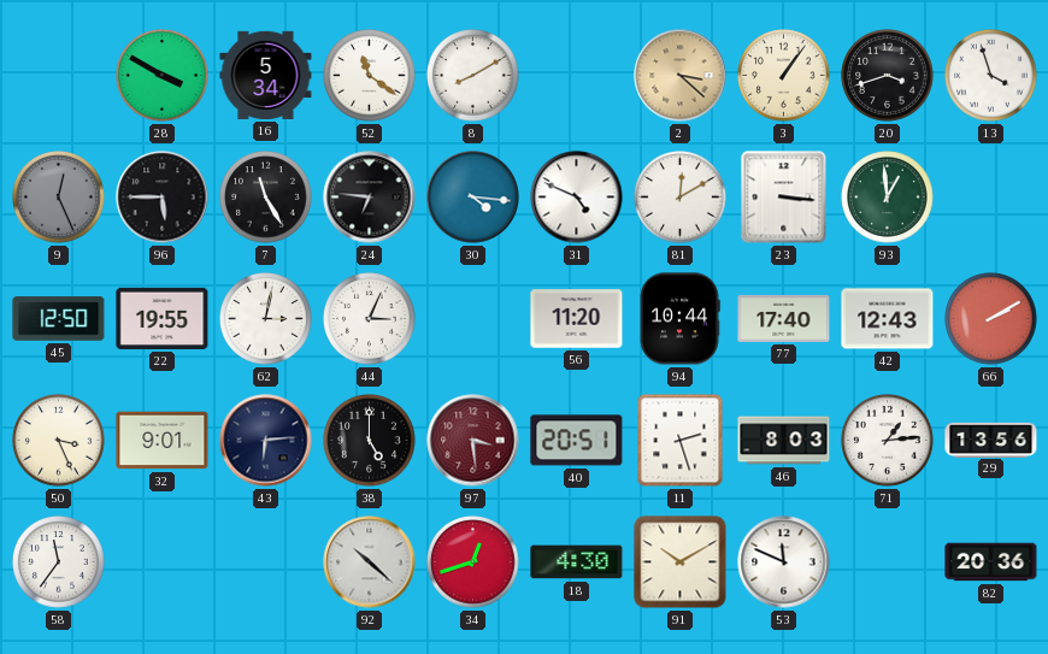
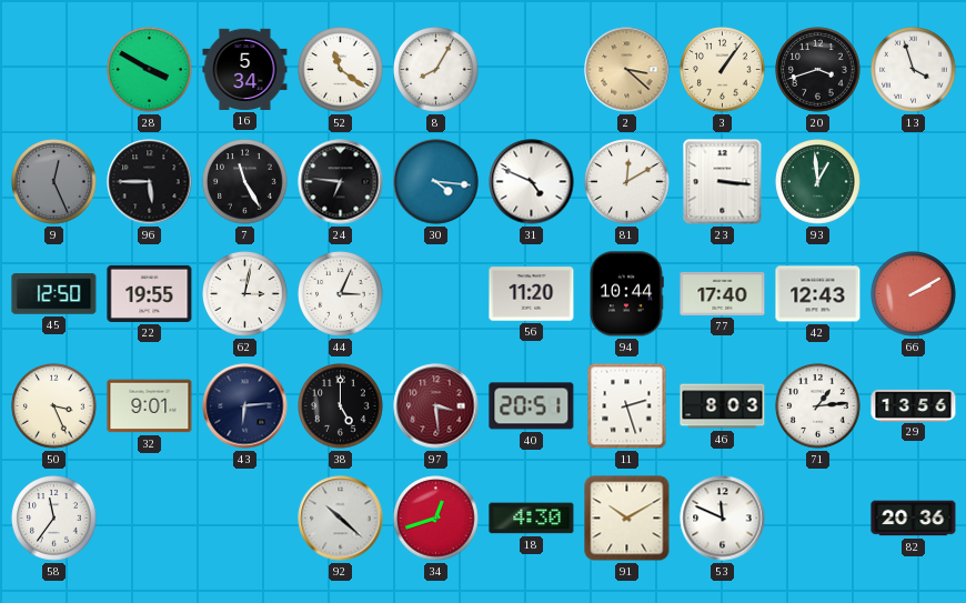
8: 8:10 -> 8:05 (436, 70)
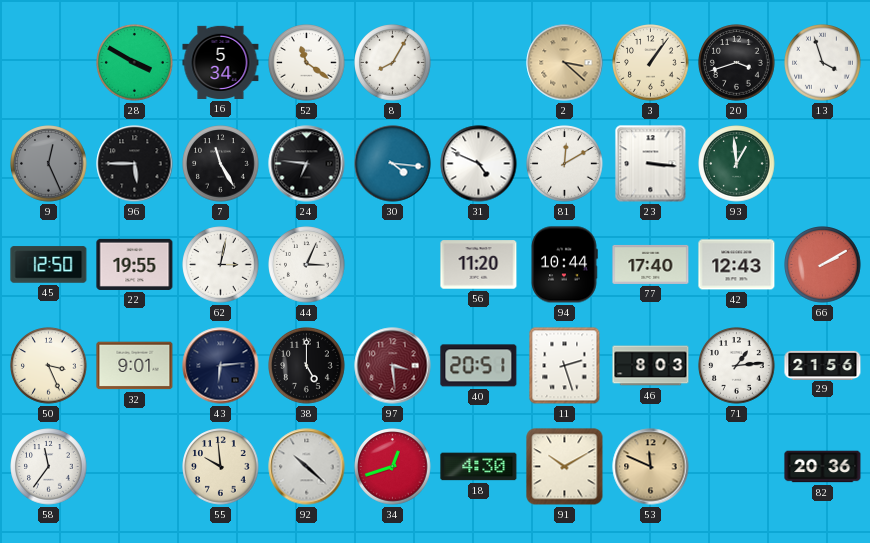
29: 13:56 -> 21:56 (823, 365)
55: none -> 9:59 (221, 467)
53 dial: white -> champagne (651, 467)
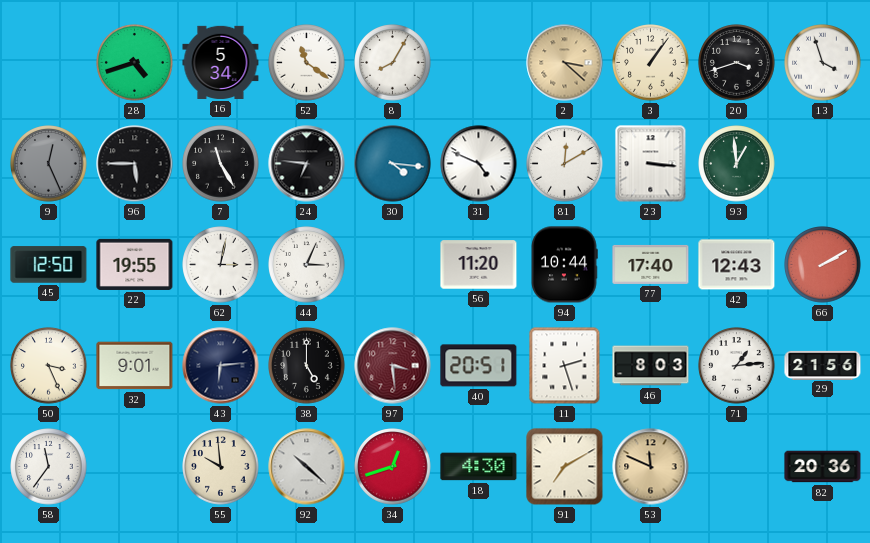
28: 3:50 -> 4:42 (135, 63)
91: 10:10 -> 7:10 (565, 467)
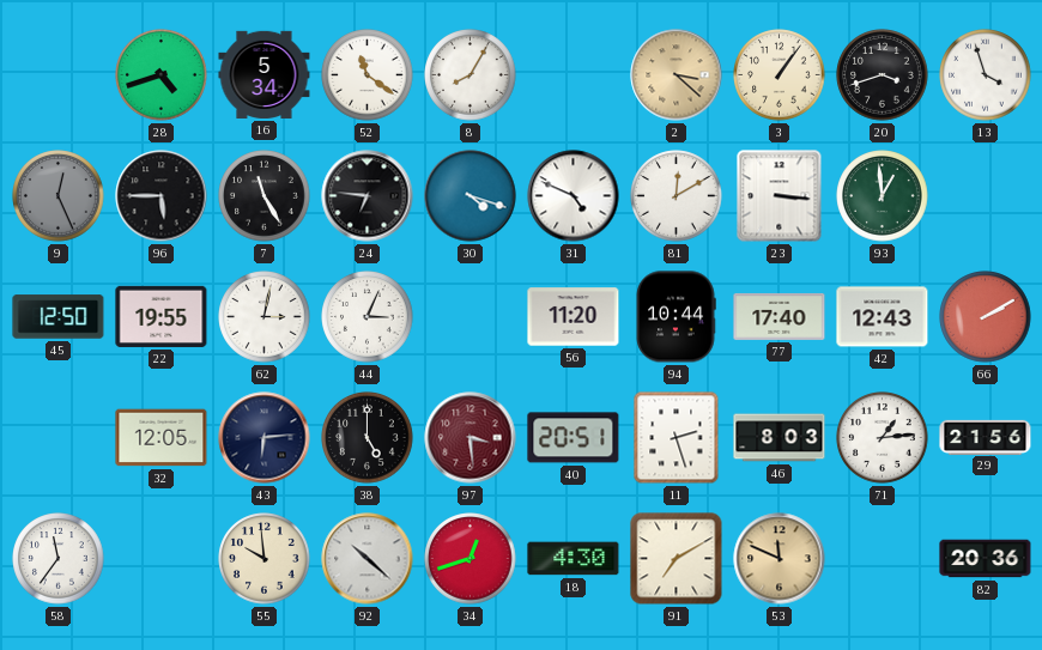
30: 4:16 -> 4:18 (471, 196)
50: 3:26 -> none (49, 366)
32: 9:01 -> 12:05 (162, 438)
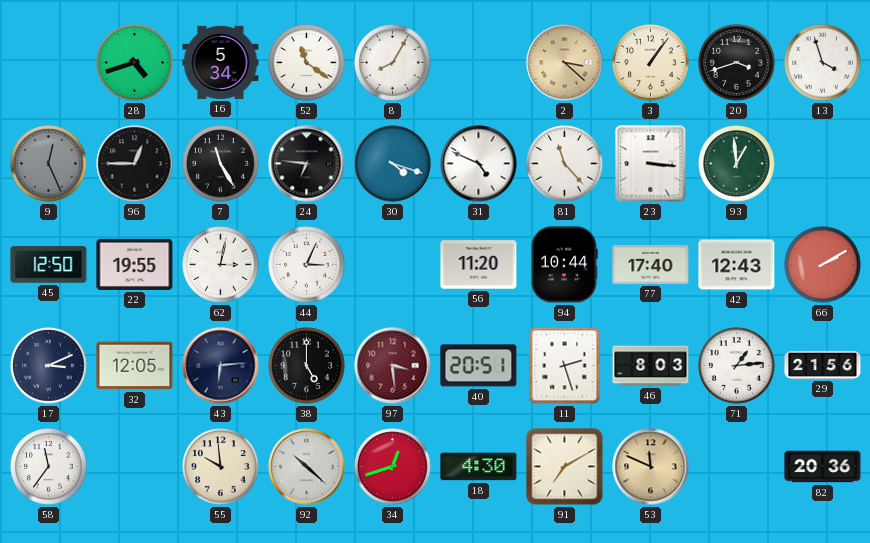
96: 5:45 -> 12:45 (135, 164)
81: 12:10 -> 11:23 (565, 164)
17: none -> 3:11 (49, 366)
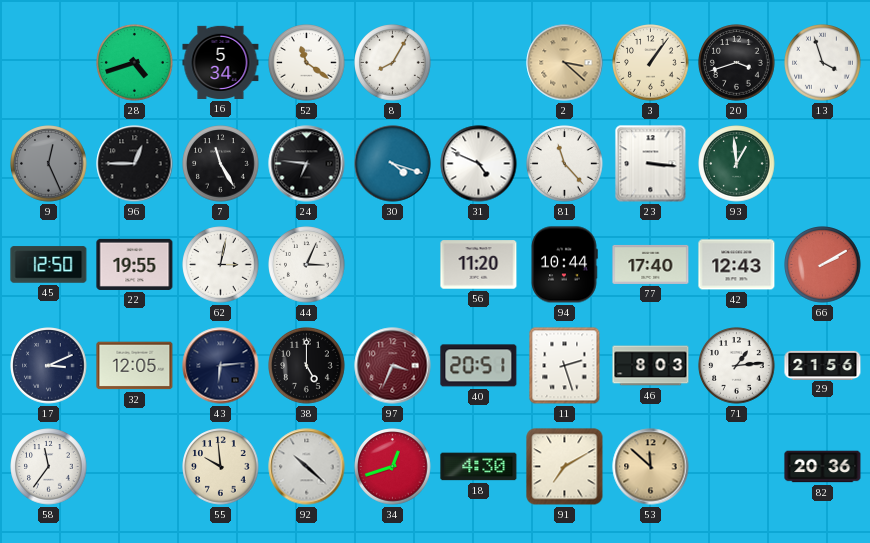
97: 3:29 -> 3:34 (393, 366)
53: 11:49 -> 11:52 (651, 467)
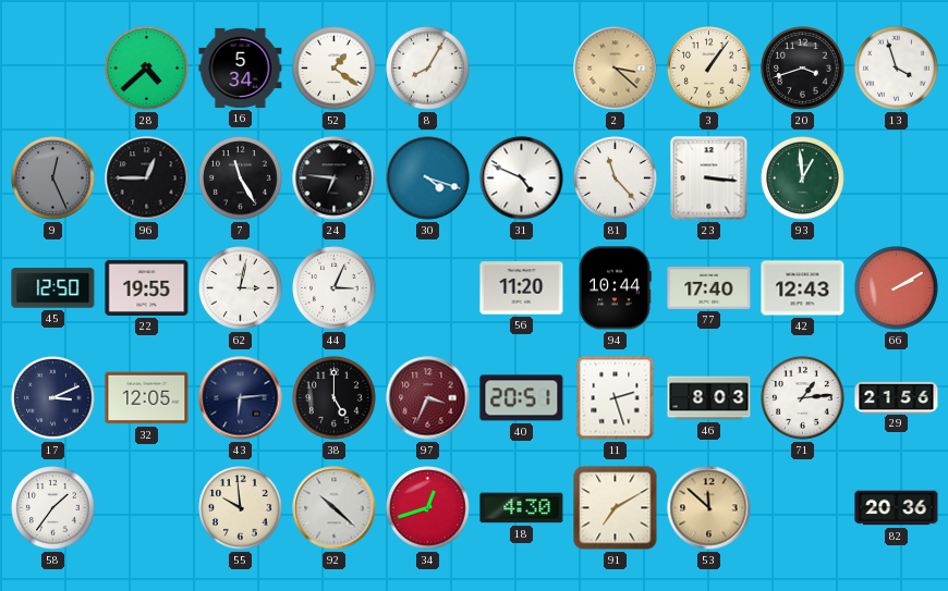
28: 4:42 -> 4:38 (147, 69)
52: 11:21 -> 1:21 (335, 69)
58: 11:36 -> 1:36 (53, 508)
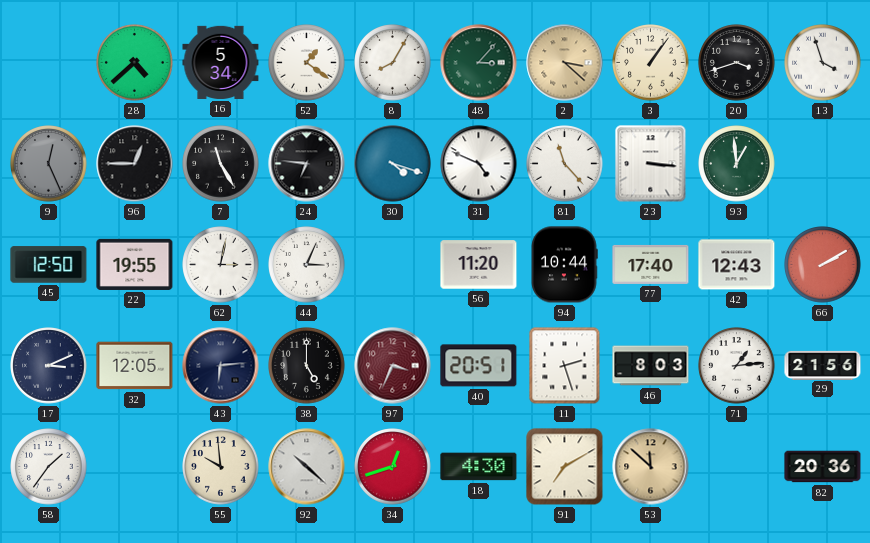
48: none -> 3:07 (479, 63)
